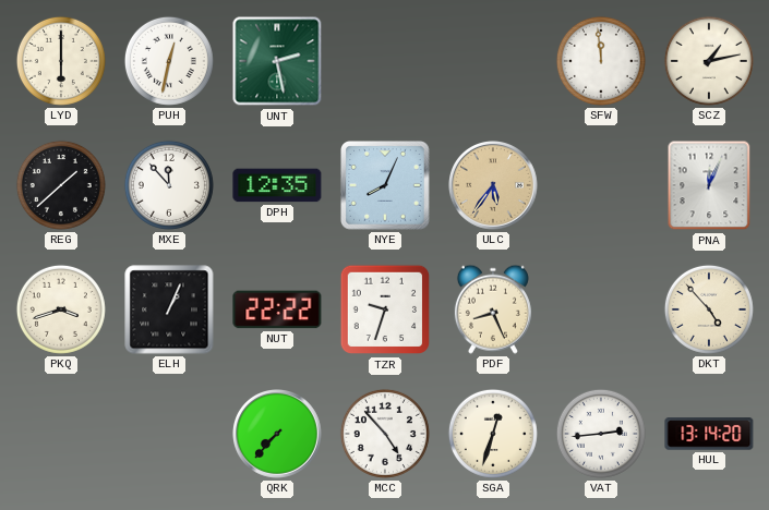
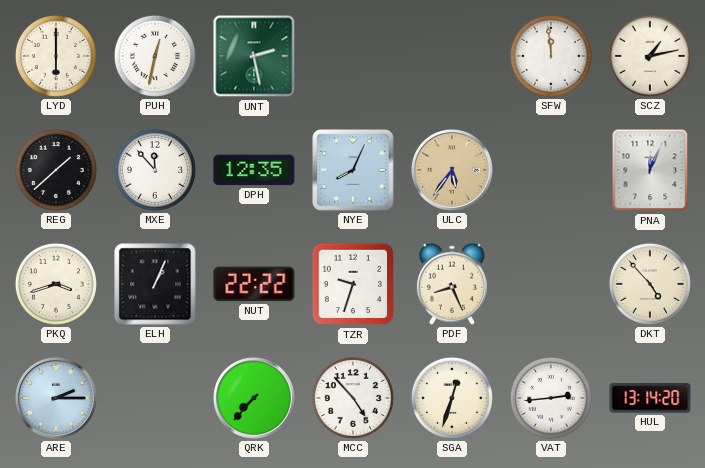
ARE: none -> 2:15 (57, 399)
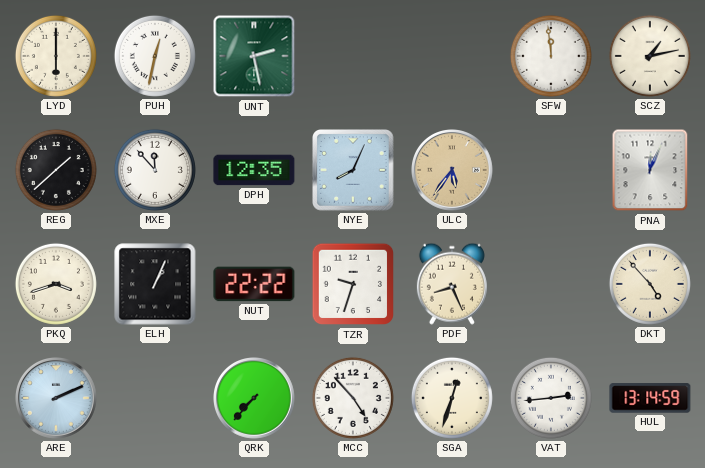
ARE: 2:15 -> 2:11 (57, 399)
HUL: 13:14:20 -> 13:14:59 (650, 398)
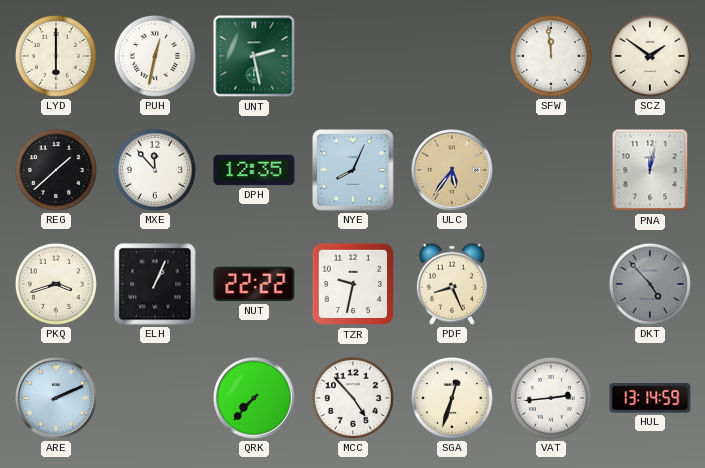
SCZ: 1:13 -> 1:51 (650, 56)
PNA: 12:04 -> 12:02 (650, 170)
TZR: 9:33 -> 9:32 (353, 284)
DKT dial: cream -> grey (650, 284)
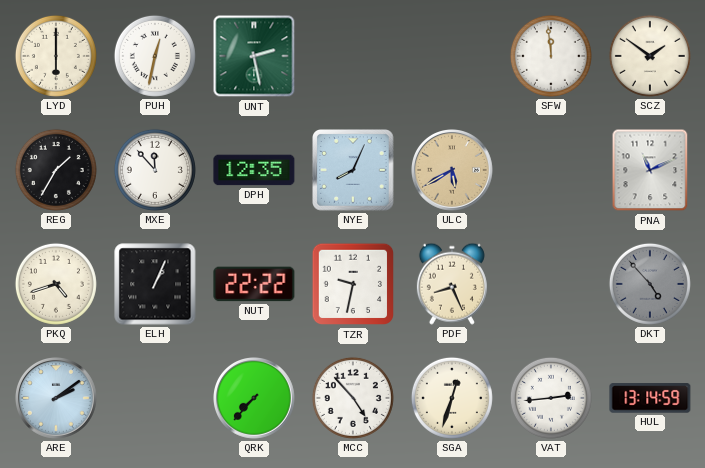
REG: 1:38 -> 1:35 (56, 170)
ULC: 5:36 -> 5:40 (453, 171)
PNA: 12:02 -> 11:11 (650, 170)
PKQ: 3:42 -> 4:42 (56, 284)
ARE: 2:11 -> 2:09 (57, 399)
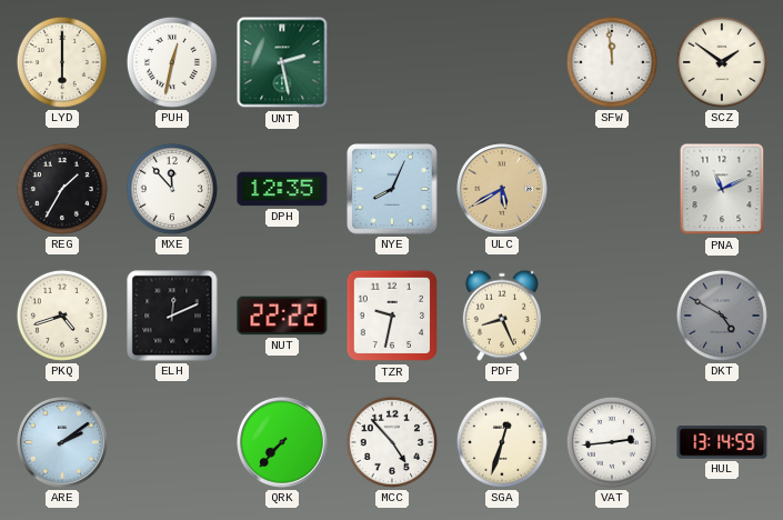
ELH: 1:04 -> 12:11 (172, 316)
DKT: 4:53 -> 4:50 (722, 316)
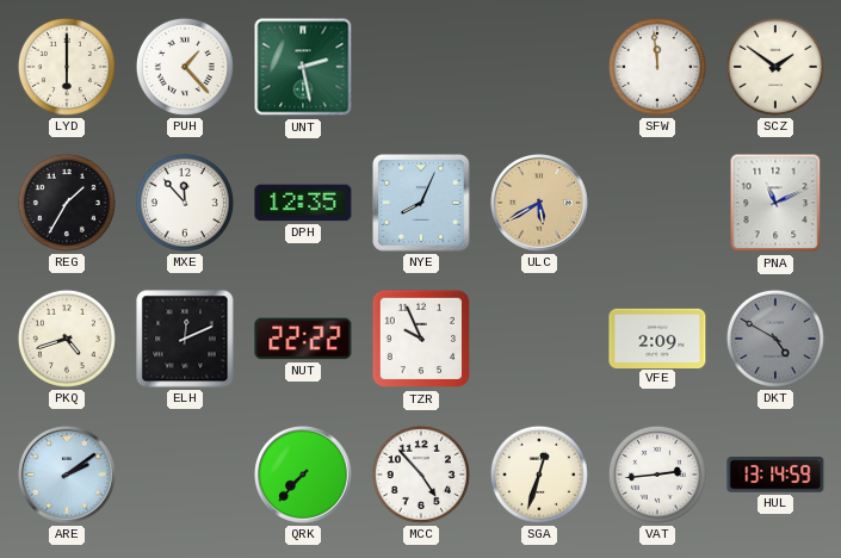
PUH: 12:32 -> 1:23 (185, 67)
TZR: 9:32 -> 9:56 (421, 339)
PDF: 8:26 -> none (502, 316)
VFE: none -> 2:09 (657, 337)
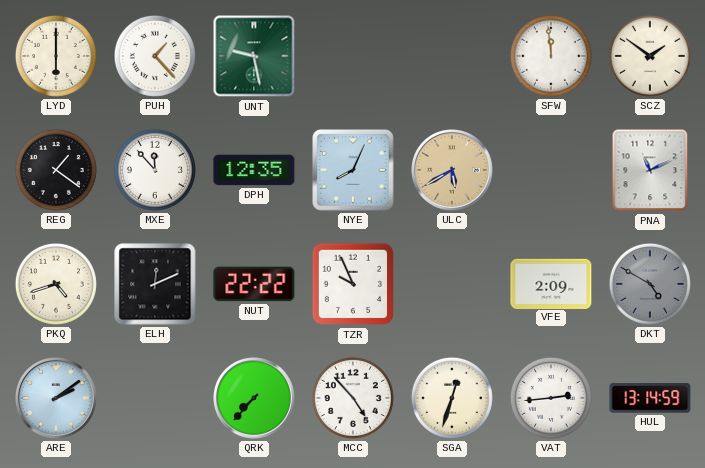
UNT: 2:28 -> 9:28 (254, 56)
REG: 1:35 -> 1:21 (56, 170)
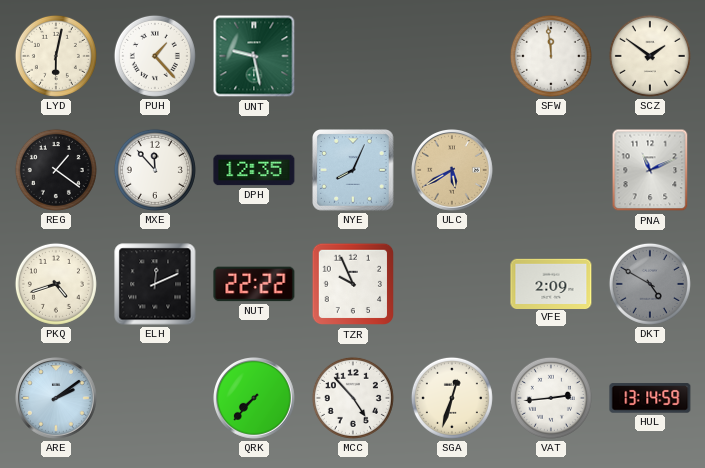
LYD: 6:00 -> 6:02 (56, 56)
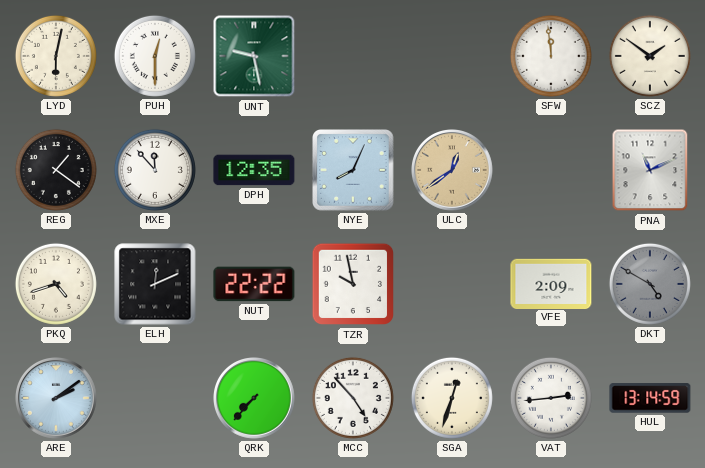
PUH: 1:23 -> 12:30 (155, 56)
ULC: 5:40 -> 12:39 (453, 171)
TZR: 9:56 -> 9:58 (353, 284)
